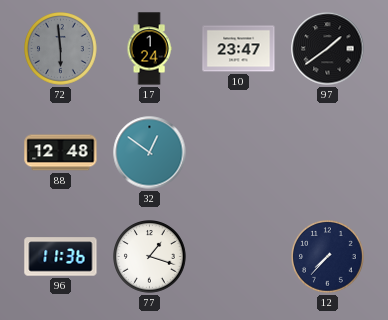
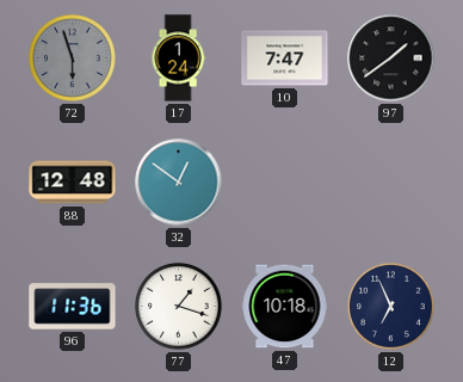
72: 5:59 -> 5:57 (73, 58)
10: 23:47 -> 7:47 (285, 58)
47: none -> 10:18 (285, 307)
12: 7:37 -> 6:56 (391, 307)
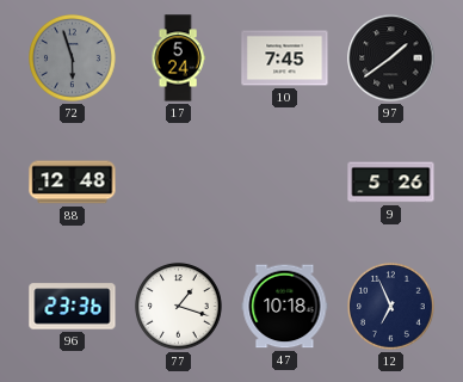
17: 1:24 -> 5:24 (178, 58)
10: 7:47 -> 7:45 (285, 58)
32: 12:51 -> none (179, 183)
9: none -> 5:26 (391, 183)
96: 11:36 -> 23:36 (73, 307)
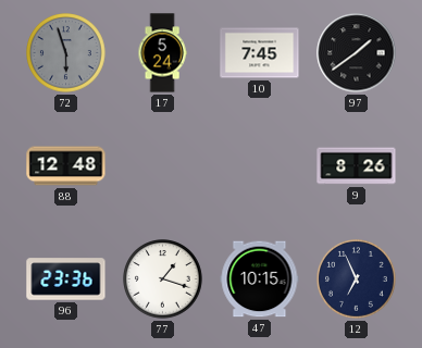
9: 5:26 -> 8:26 (357, 166)
47: 10:18 -> 10:15 (260, 279)
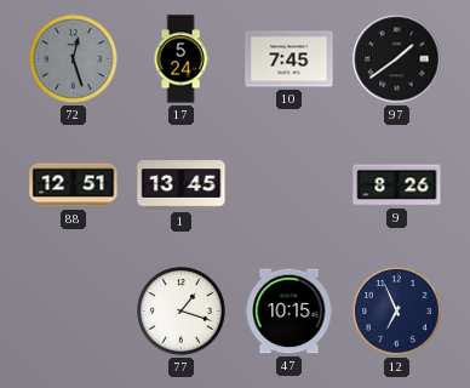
72: 5:57 -> 12:27 (74, 59)
88: 12:48 -> 12:51 (74, 186)
1: none -> 13:45 (182, 186)
96: 23:36 -> none (66, 279)
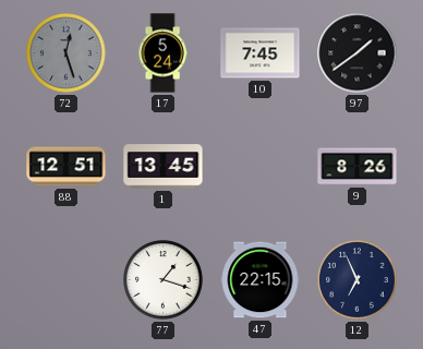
47: 10:15 -> 22:15 (261, 280)
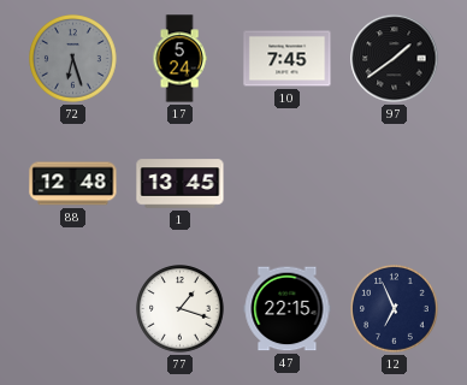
72: 12:27 -> 6:27 (73, 59)
88: 12:51 -> 12:48 (73, 184)
9: 8:26 -> none (358, 167)
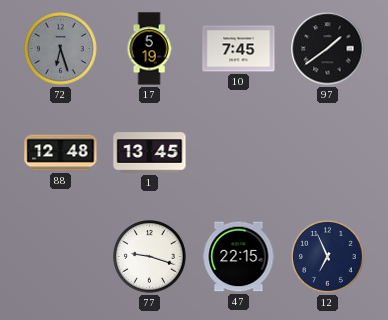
17: 5:24 -> 5:19 (149, 49)
77: 1:18 -> 9:18 (150, 257)
